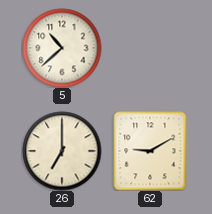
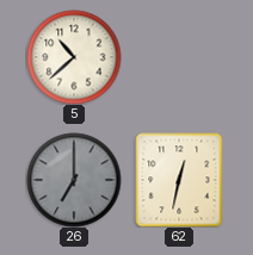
26 dial: cream -> grey (74, 180)
62: 9:10 -> 12:32 (179, 180)
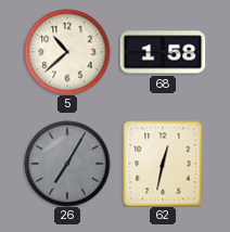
68: none -> 1:58 (163, 52)
26: 7:00 -> 7:05 (67, 164)
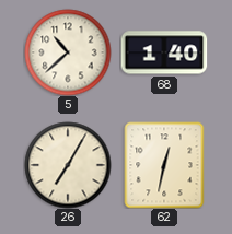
68: 1:58 -> 1:40 (164, 52)
26 dial: grey -> cream (68, 165)
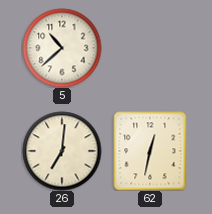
68: 1:40 -> none (164, 52)
26: 7:05 -> 7:01 (62, 151)
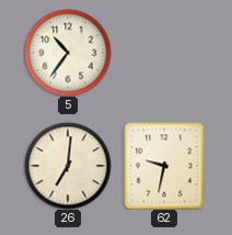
5: 10:38 -> 10:36 (68, 53)
62: 12:32 -> 9:32 (164, 166)
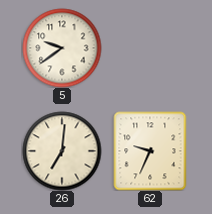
5: 10:36 -> 9:39 (62, 48)
62: 9:32 -> 9:34 (150, 151)
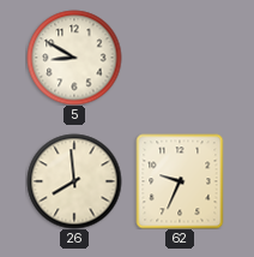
5: 9:39 -> 8:50 (74, 58)
26: 7:01 -> 7:59 (74, 181)
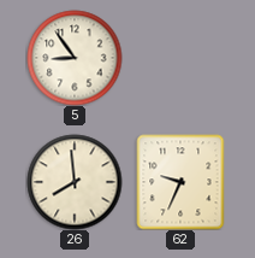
5: 8:50 -> 8:54 (75, 58)
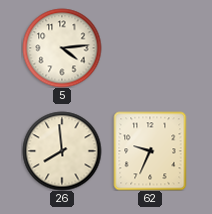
5: 8:54 -> 4:14 (62, 48)
